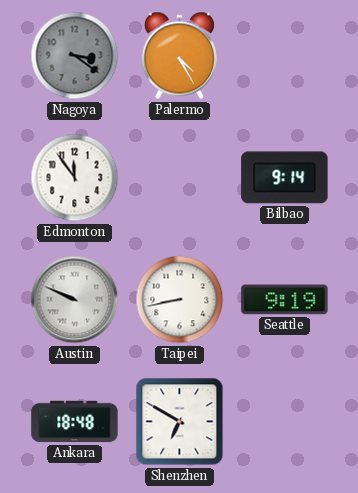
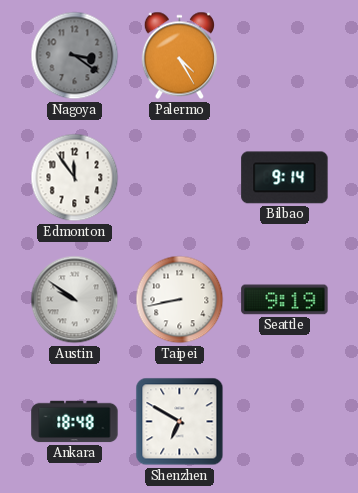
Austin: 9:49 -> 9:51 (75, 300)
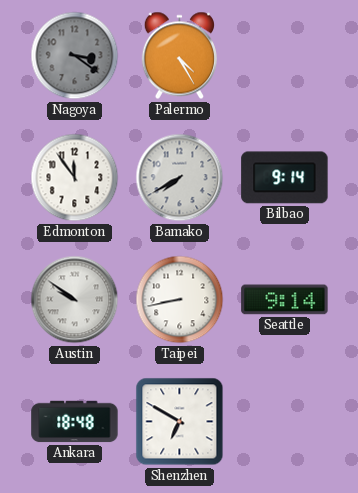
Bamako: none -> 7:40 (180, 178)
Seattle: 9:19 -> 9:14 (285, 300)
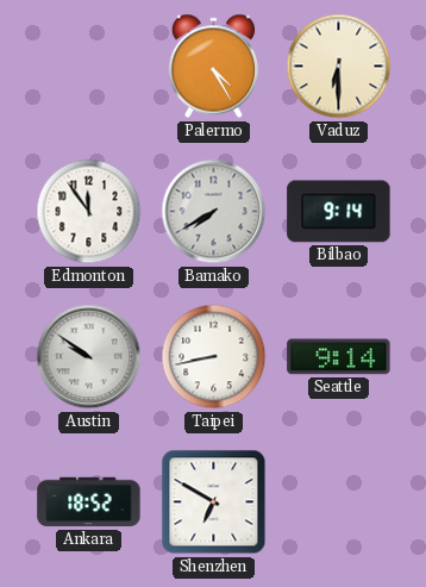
Nagoya: 3:21 -> none (75, 56)
Vaduz: none -> 6:30 (339, 67)
Ankara: 18:48 -> 18:52 (89, 502)
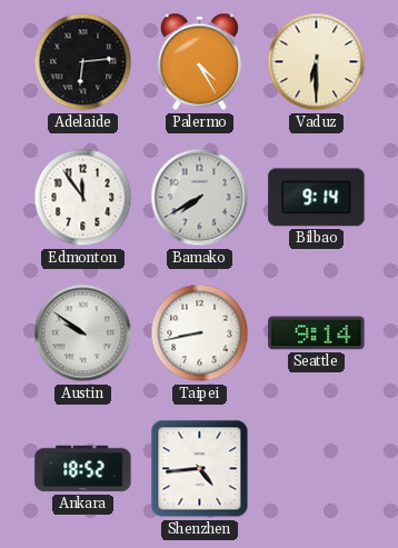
Adelaide: none -> 6:14 (83, 62)
Shenzhen: 6:50 -> 4:44 (200, 469)
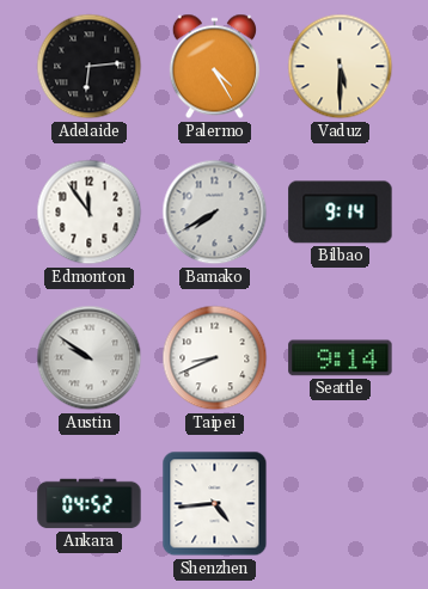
Vaduz: 6:30 -> 5:30 (341, 67)
Taipei: 8:43 -> 8:41 (215, 358)
Ankara: 18:52 -> 04:52 (90, 504)
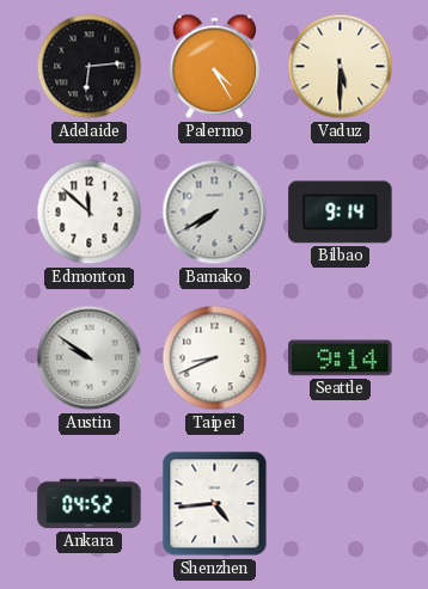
Edmonton: 11:54 -> 11:52 (90, 213)
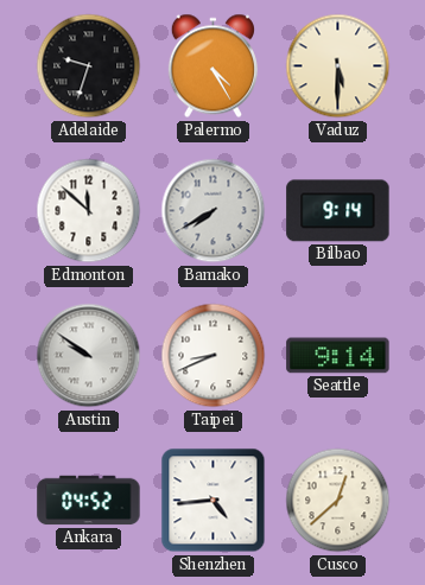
Adelaide: 6:14 -> 9:33 (89, 66)
Cusco: none -> 12:38 (338, 501)
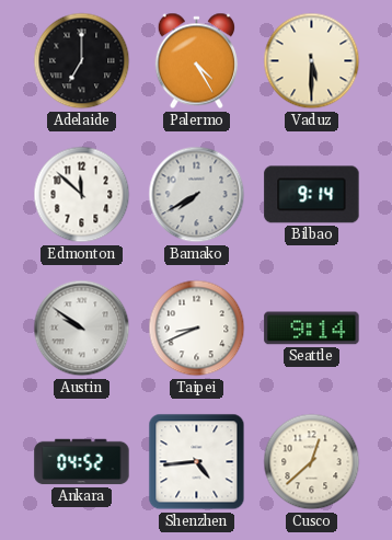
Adelaide: 9:33 -> 7:00 (82, 61)
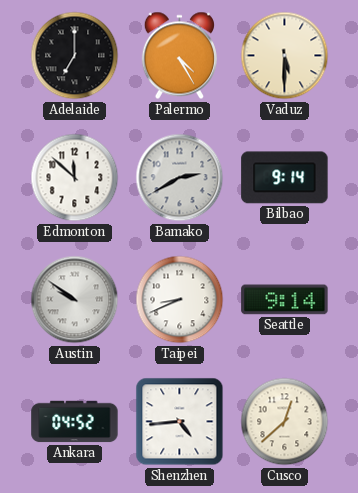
Bamako: 7:40 -> 2:40 (180, 178)
